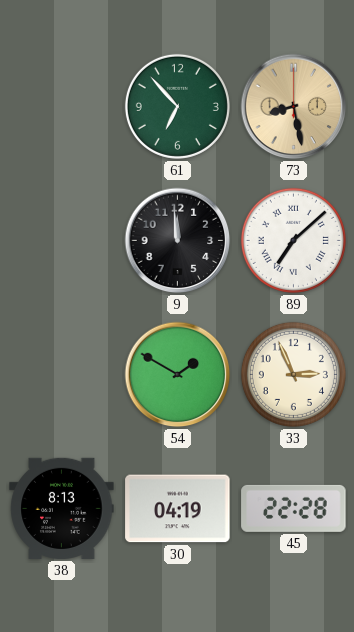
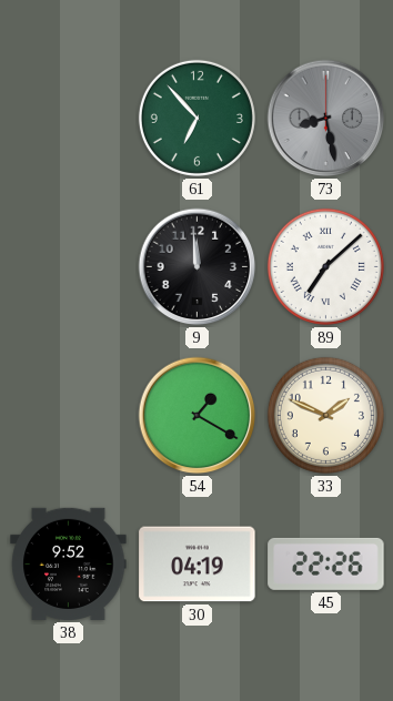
73 dial: champagne -> grey (326, 119)
54: 1:50 -> 1:20 (198, 416)
33: 2:56 -> 1:49 (325, 415)
38: 8:13 -> 9:52 (69, 563)
45: 22:28 -> 22:26 (326, 563)
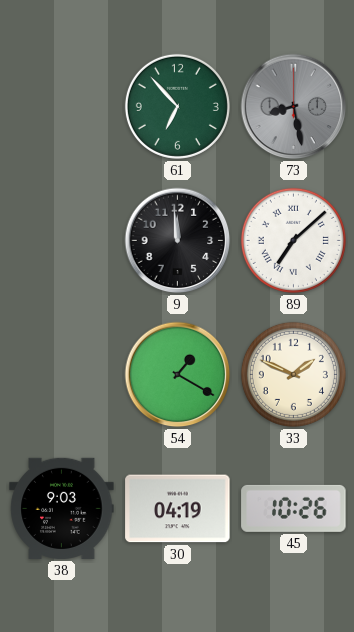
38: 9:52 -> 9:03 (62, 508)
45: 22:26 -> 10:26 (294, 508)
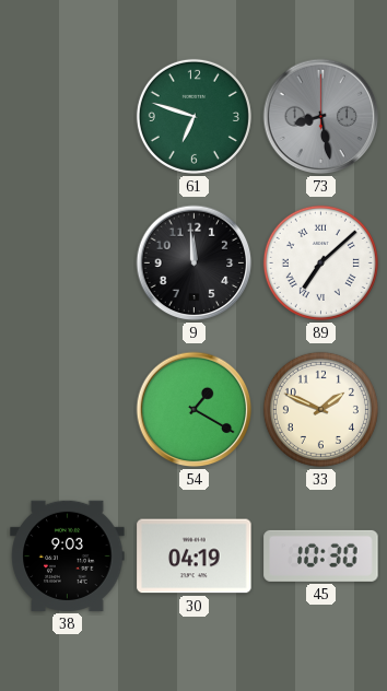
61: 6:53 -> 6:48 (193, 116)
45: 10:26 -> 10:30 (321, 555)
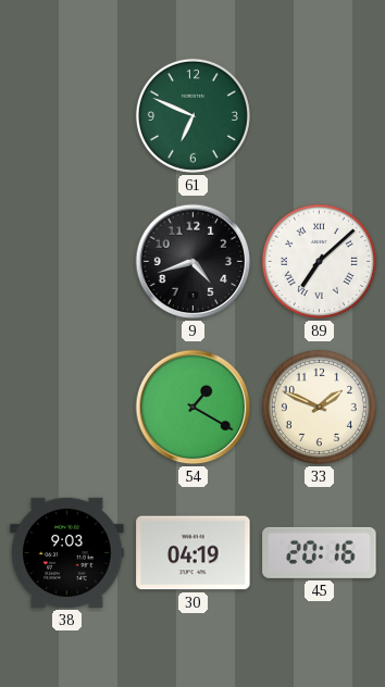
61: 6:48 -> 6:49 (192, 115)
73: 8:28 -> none (321, 117)
9: 11:59 -> 4:42 (194, 262)
45: 10:30 -> 20:16 (320, 552)
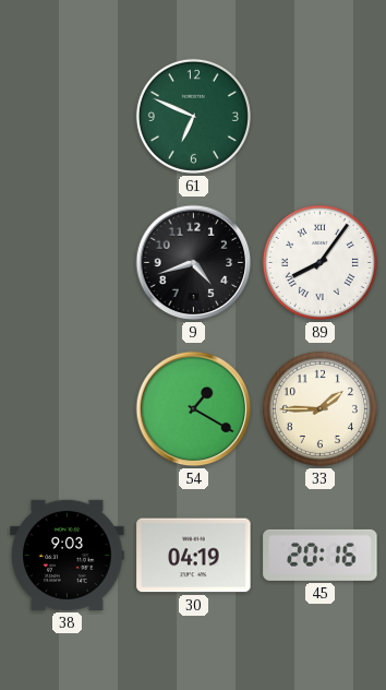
89: 7:08 -> 8:06 (319, 262)
33: 1:49 -> 1:45 (319, 408)
